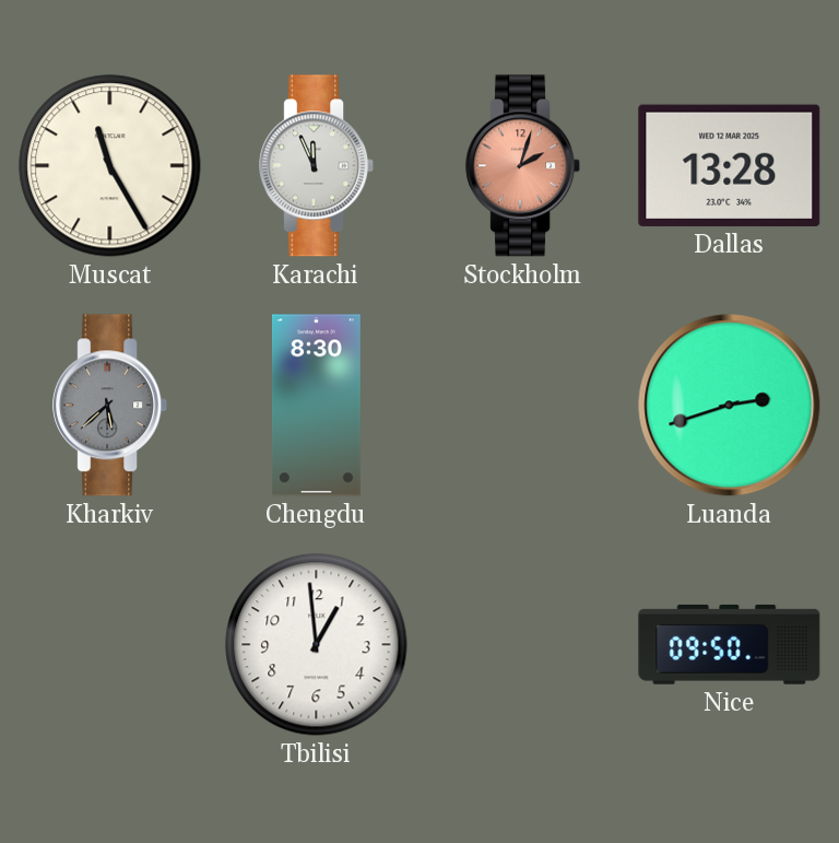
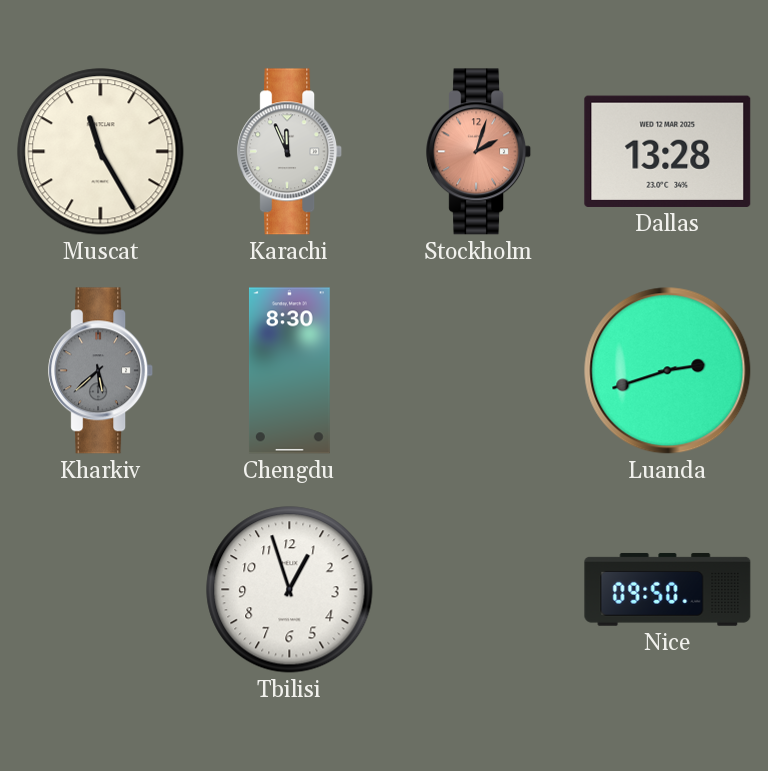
Tbilisi: 12:59 -> 12:57 (290, 590)
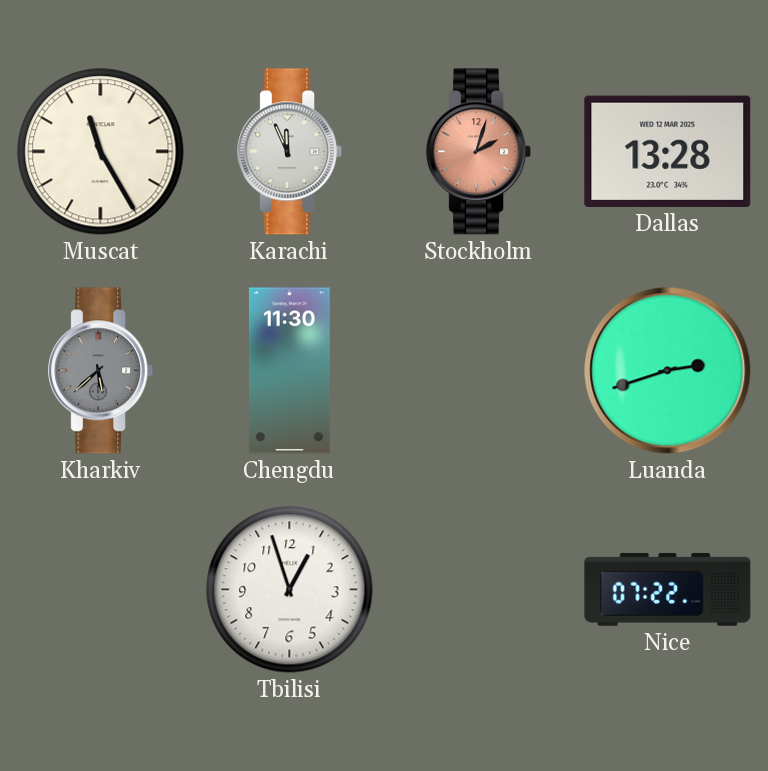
Chengdu: 8:30 -> 11:30 (289, 371)
Nice: 09:50 -> 07:22 (668, 590)
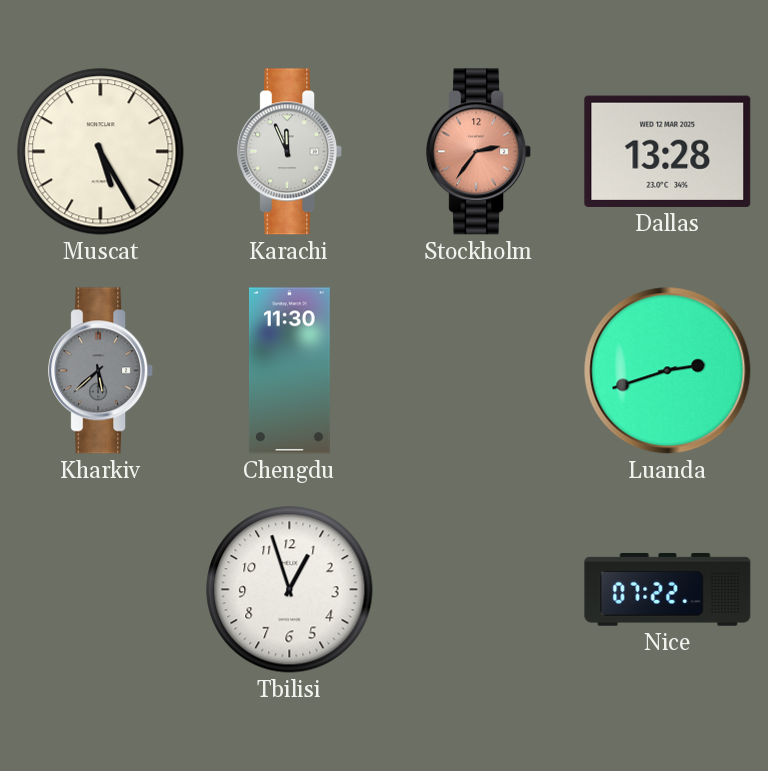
Muscat: 11:25 -> 5:25 (101, 152)
Stockholm: 2:03 -> 2:36 (479, 152)
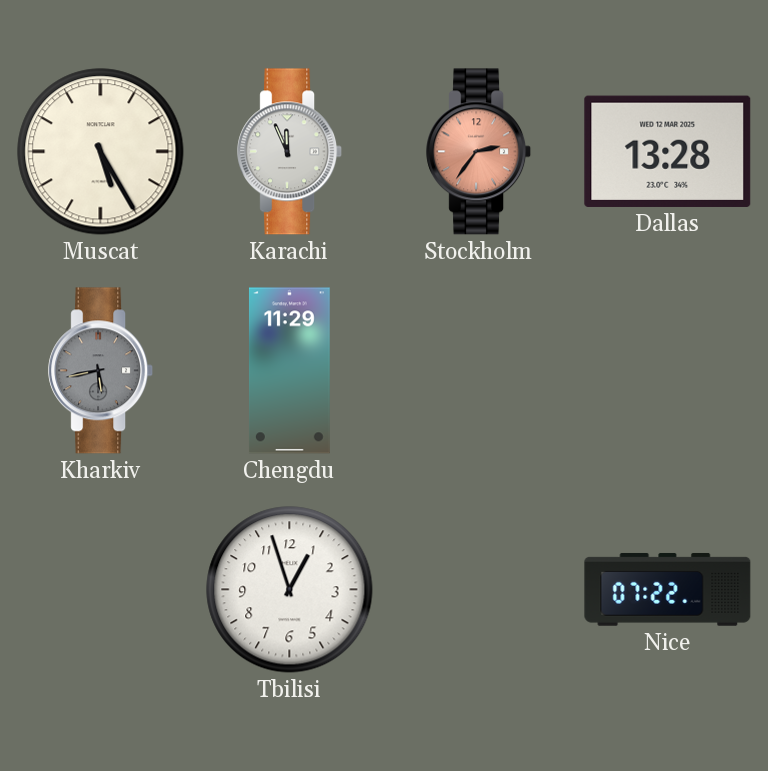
Kharkiv: 5:38 -> 5:43 (101, 371)
Chengdu: 11:30 -> 11:29 (289, 371)
Luanda: 2:42 -> none (668, 371)
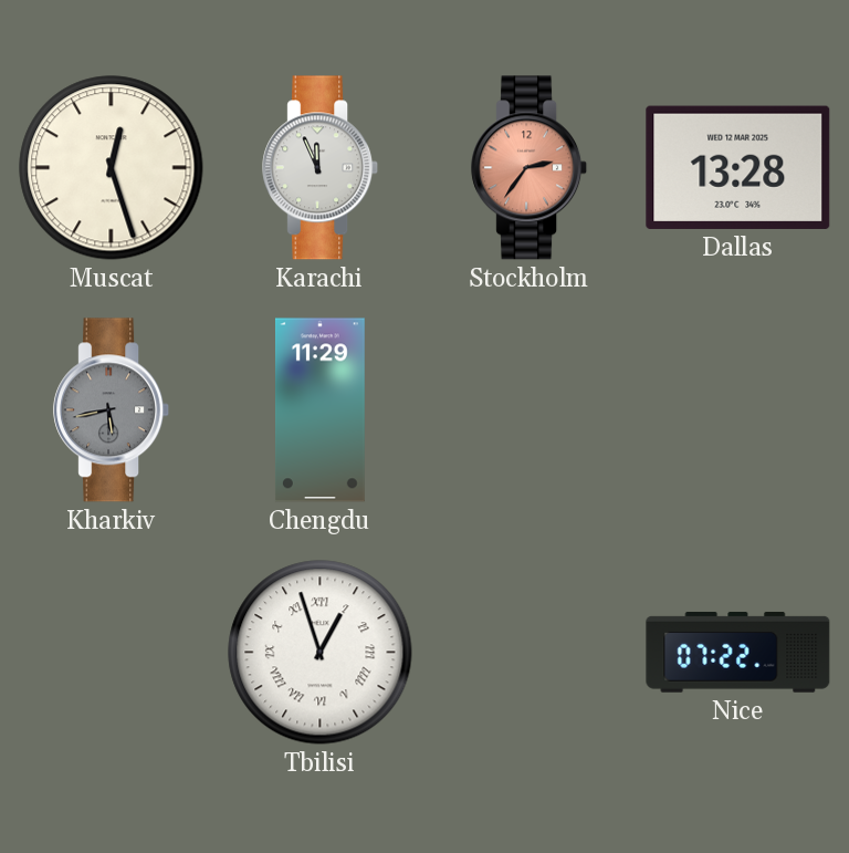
Muscat: 5:25 -> 12:27 (112, 168)
Tbilisi numerals: Arabic -> Roman (321, 653)
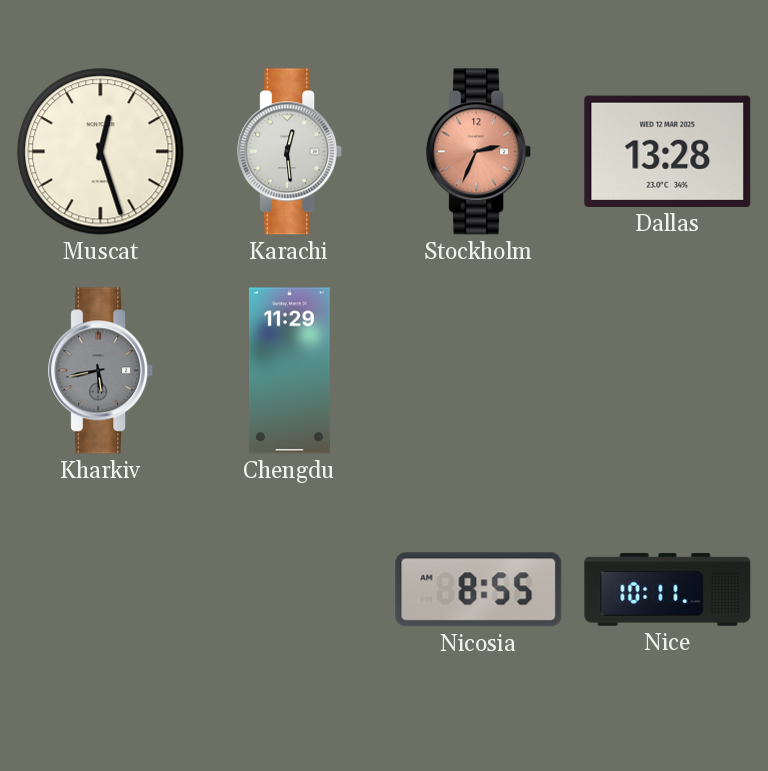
Karachi: 11:56 -> 12:29 (290, 152)
Stockholm: 2:36 -> 2:34 (479, 152)
Tbilisi: 12:57 -> none (321, 653)
Nicosia: none -> 8:55 (479, 590)
Nice: 07:22 -> 10:11 (668, 590)
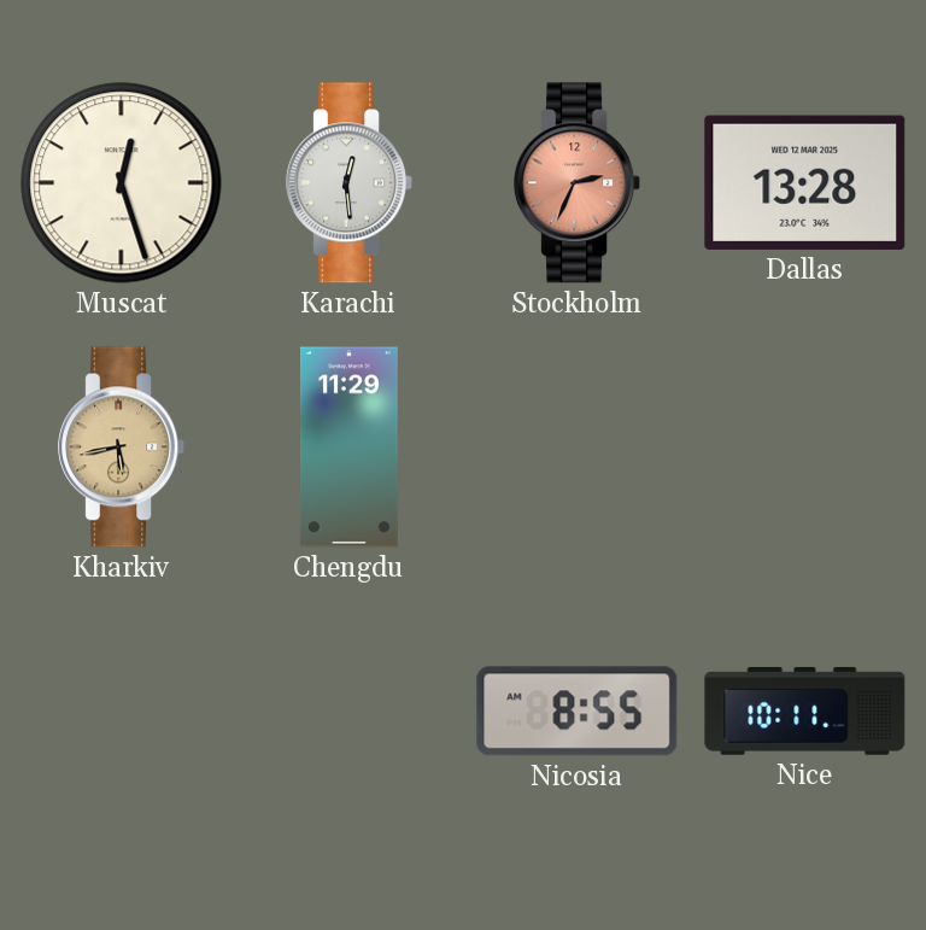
Kharkiv dial: grey -> champagne (122, 448)
